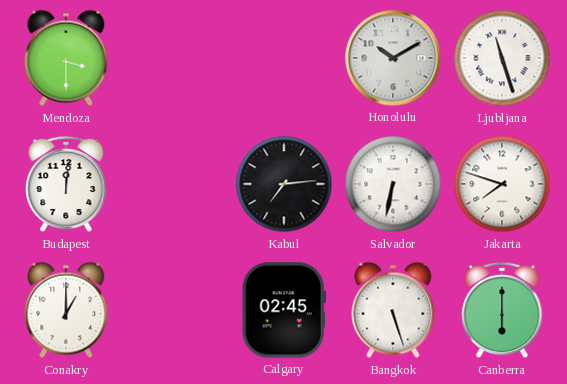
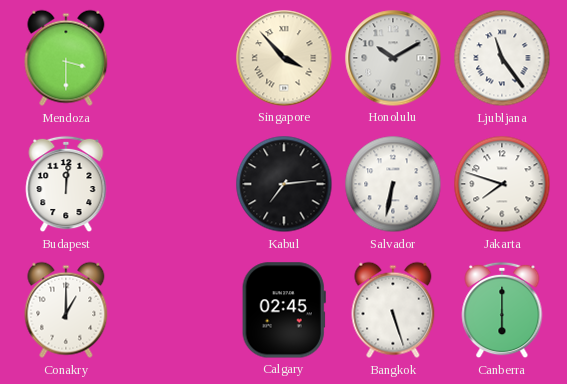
Singapore: none -> 3:53 (284, 58)
Ljubljana: 11:27 -> 11:24 (502, 58)
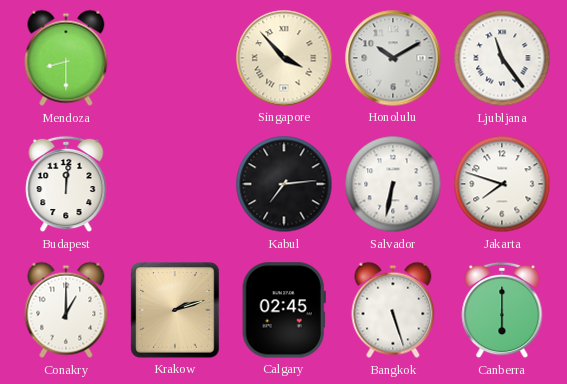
Mendoza: 3:30 -> 8:30 (66, 58)
Krakow: none -> 2:12 (175, 310)
